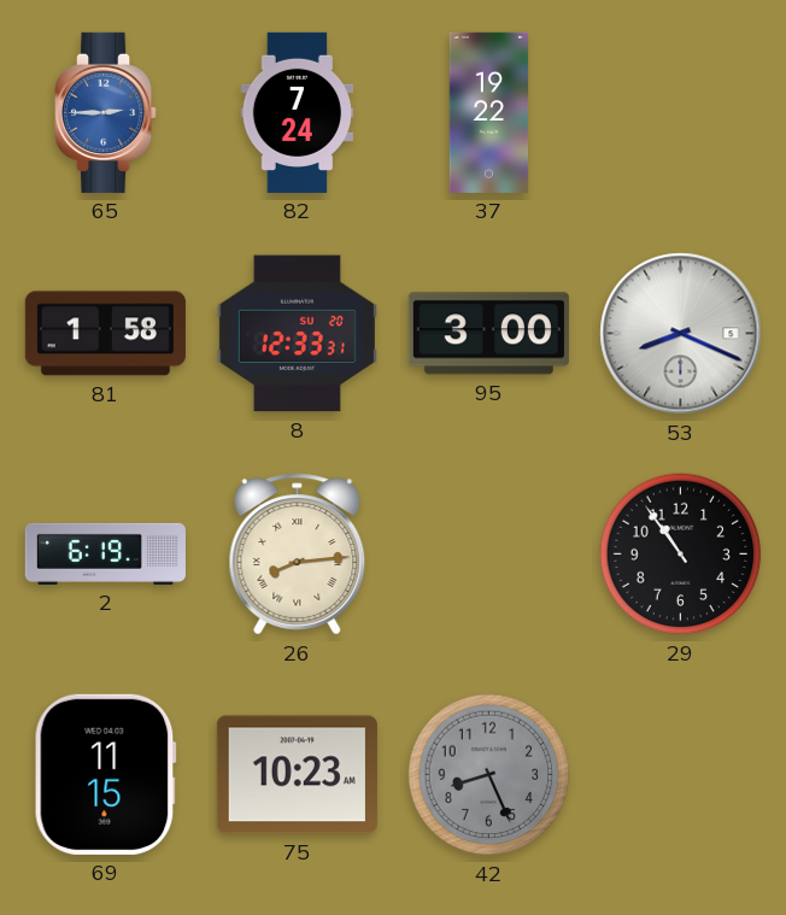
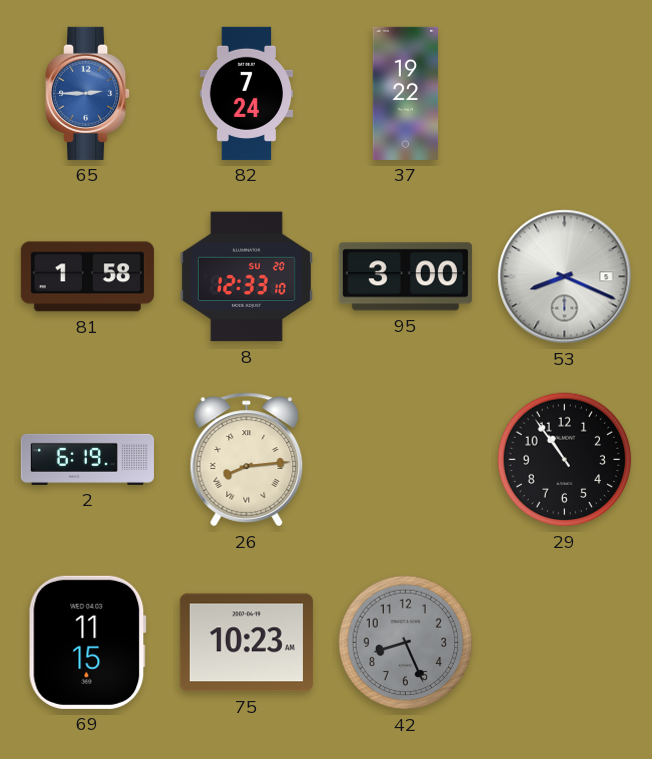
8: 12:33:31 -> 12:33:10 (246, 277)
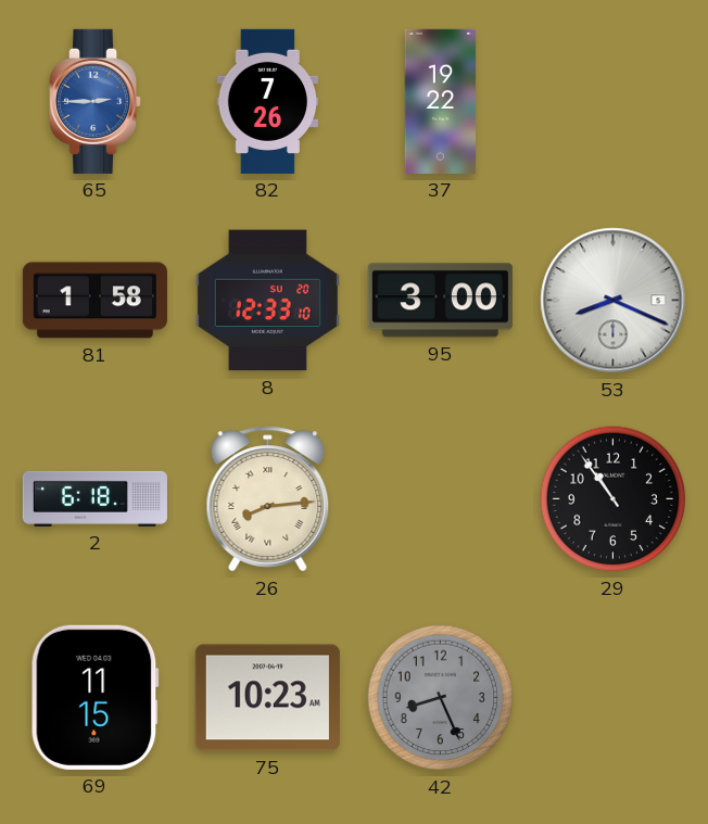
82: 7:24 -> 7:26 (268, 101)
2: 6:19 -> 6:18 (94, 498)
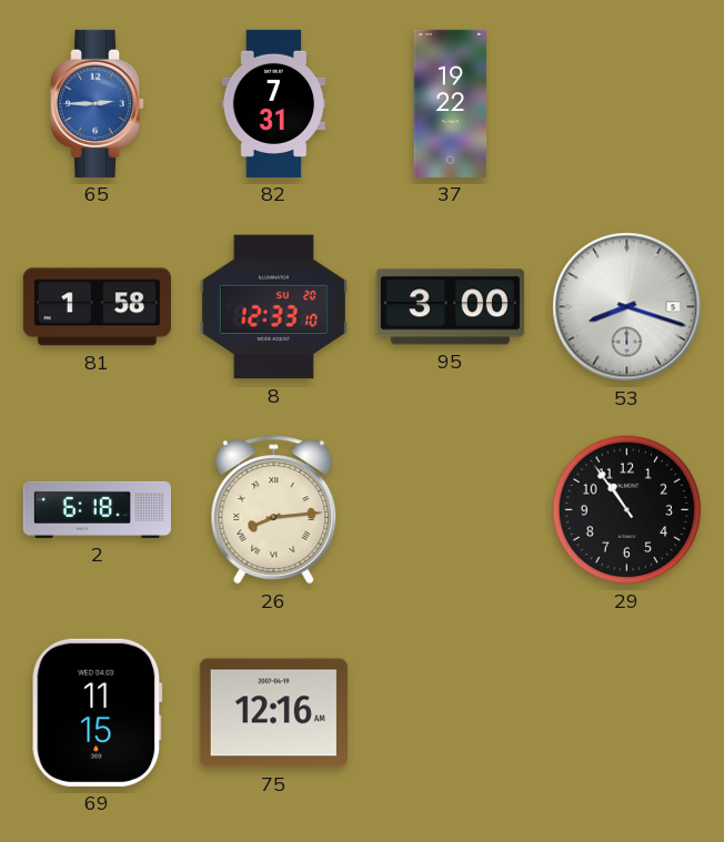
82: 7:26 -> 7:31 (274, 103)
53: 8:19 -> 8:18 (627, 307)
75: 10:23 -> 12:16 (273, 713)
42: 8:26 -> none (441, 698)
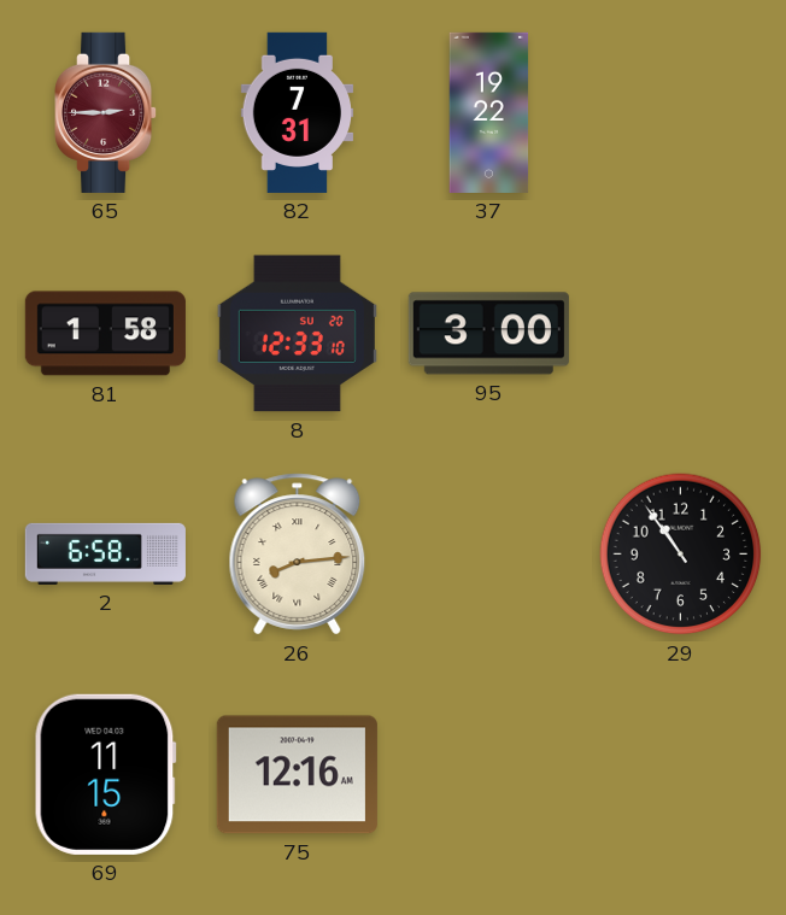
65 dial: blue -> burgundy (107, 112)
53: 8:18 -> none (627, 307)
2: 6:18 -> 6:58 (105, 553)
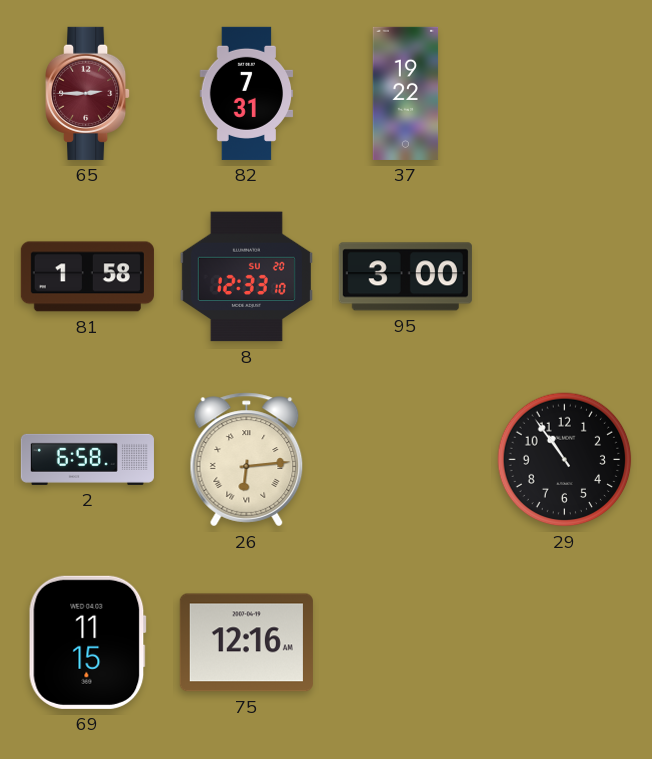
26: 8:14 -> 6:14 (247, 460)
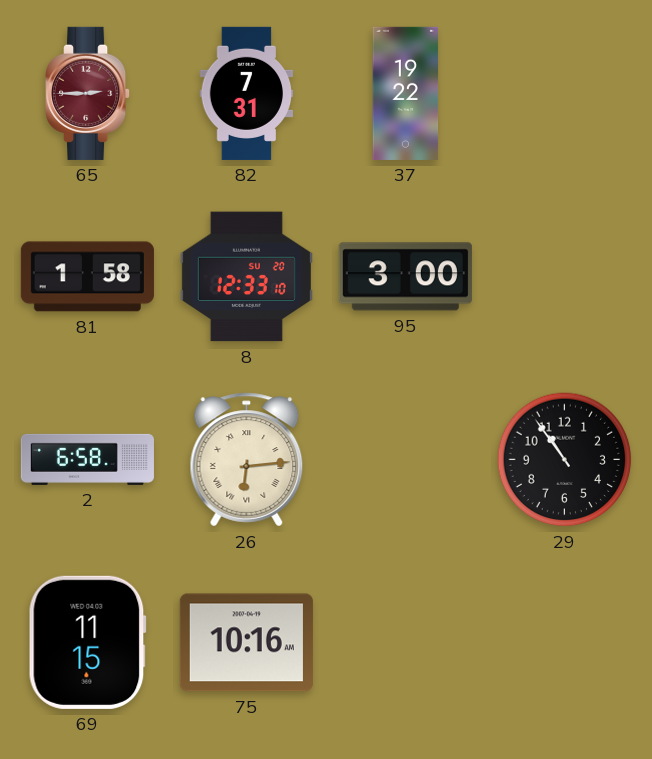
75: 12:16 -> 10:16 (246, 643)
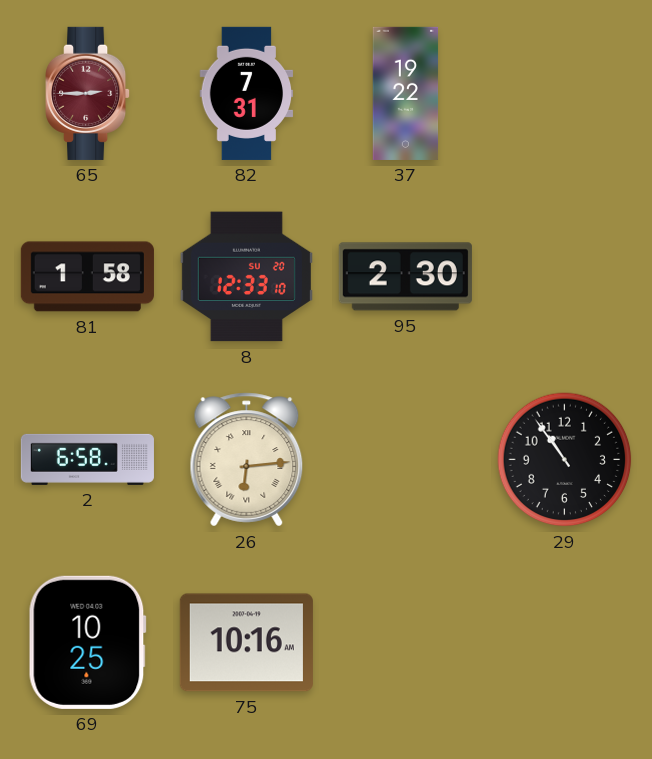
95: 3:00 -> 2:30 (405, 277)
69: 11:15 -> 10:25 (87, 642)
